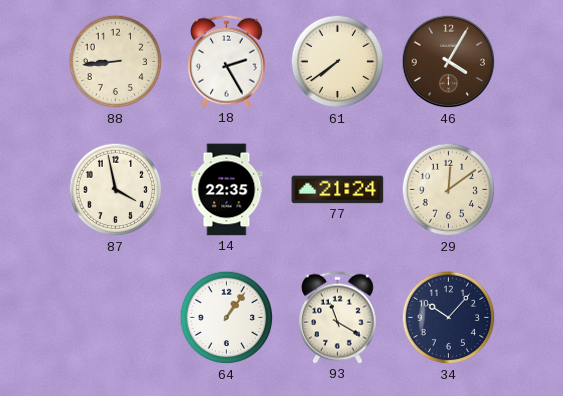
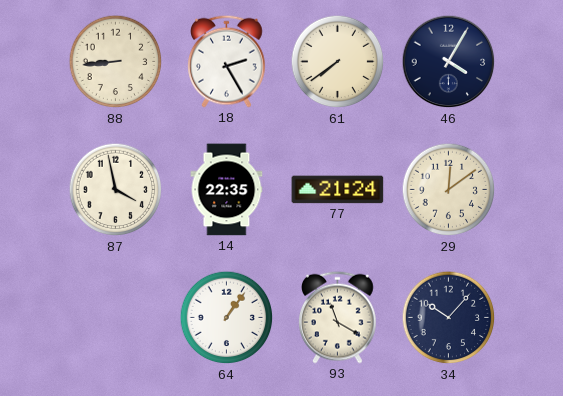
46 dial: brown -> navy (449, 62)
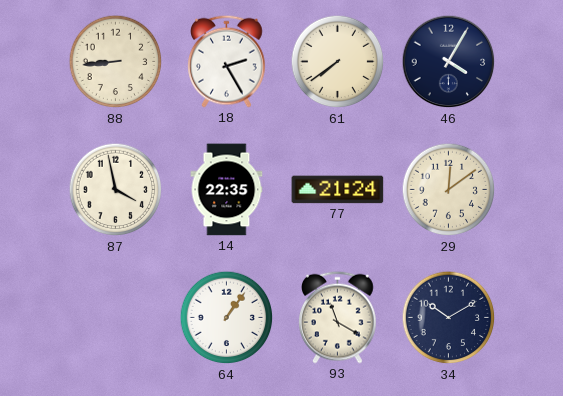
34: 10:07 -> 10:10 (449, 318)
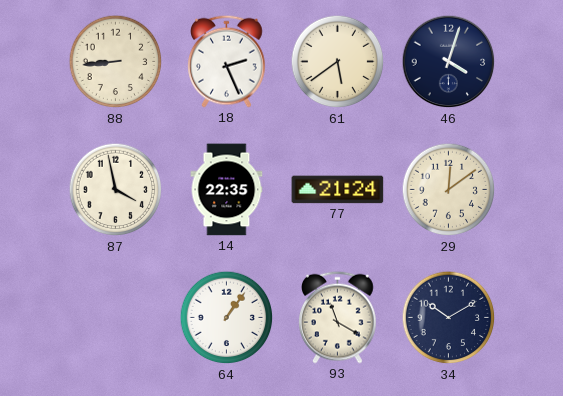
18: 2:25 -> 2:26 (227, 61)
61: 7:39 -> 5:39 (338, 62)
46: 4:05 -> 4:03 (449, 62)
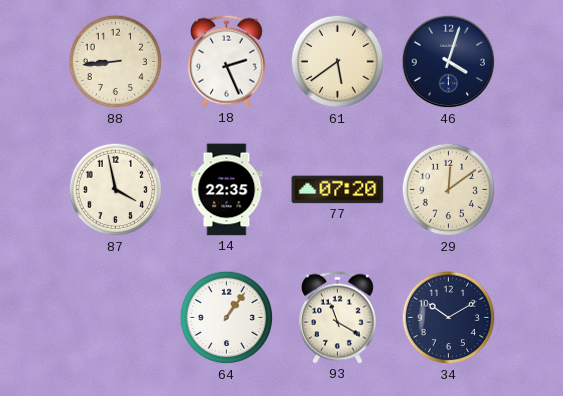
77: 21:24 -> 07:20 (338, 190)
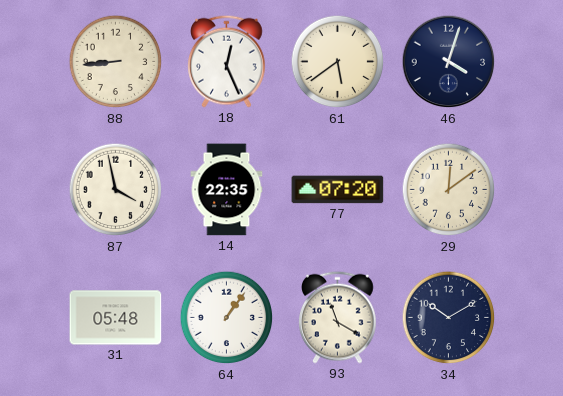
18: 2:26 -> 12:26 (227, 61)
31: none -> 05:48 (116, 318)
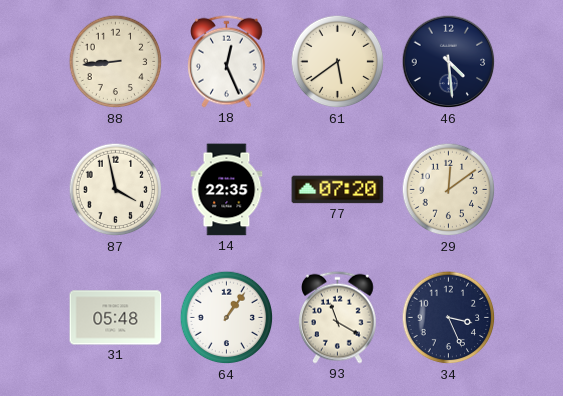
46: 4:03 -> 4:29 (449, 62)
34: 10:10 -> 3:26 (449, 318)
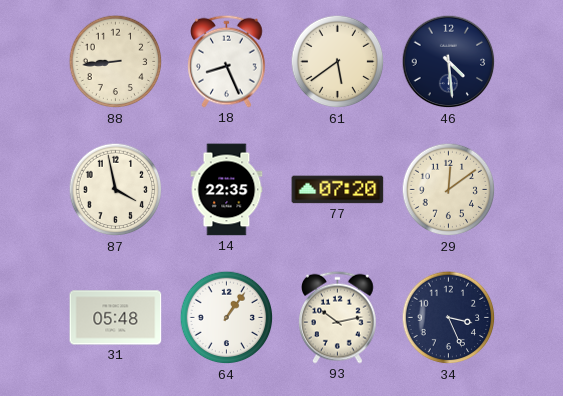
18: 12:26 -> 8:26 (227, 61)
93: 11:20 -> 10:13 (338, 317)
